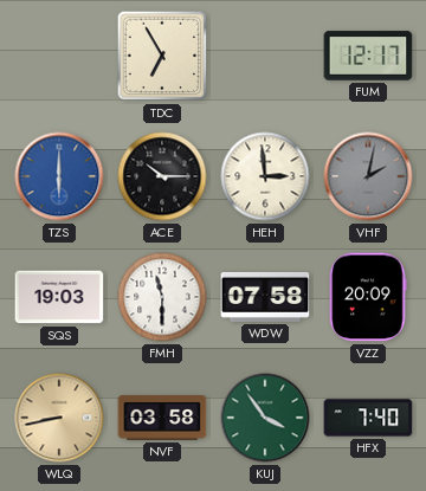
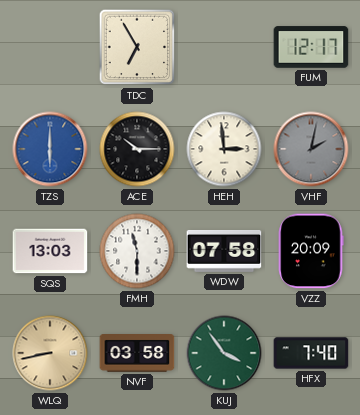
SQS: 19:03 -> 13:03 (50, 251)
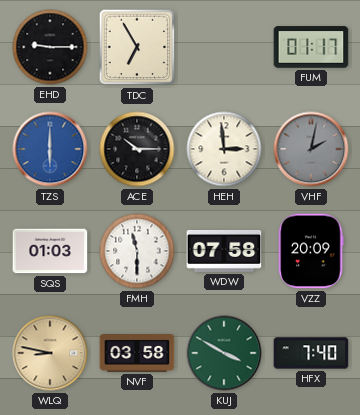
EHD: none -> 9:15 (50, 47)
FUM: 12:17 -> 01:17 (311, 47)
SQS: 13:03 -> 01:03 (50, 251)
WLQ: 8:43 -> 8:47 (50, 353)
KUJ: 3:54 -> 3:50 (224, 353)
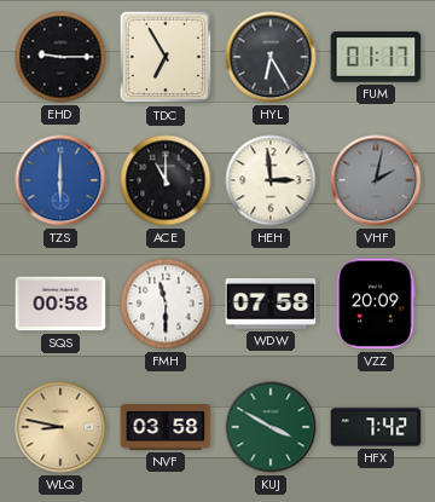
HYL: none -> 6:25 (271, 57)
ACE: 10:15 -> 11:00 (166, 180)
SQS: 01:03 -> 00:58 (60, 304)
HFX: 7:40 -> 7:42 (376, 427)
